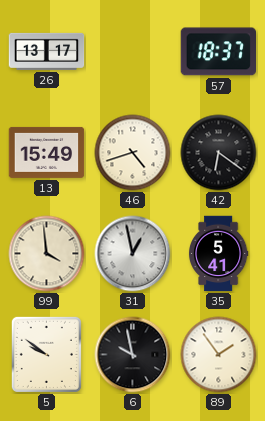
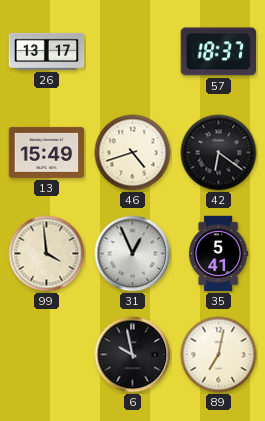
31: 12:58 -> 12:56 (133, 254)
5: 9:51 -> none (46, 354)
89: 1:54 -> 7:02 (219, 355)
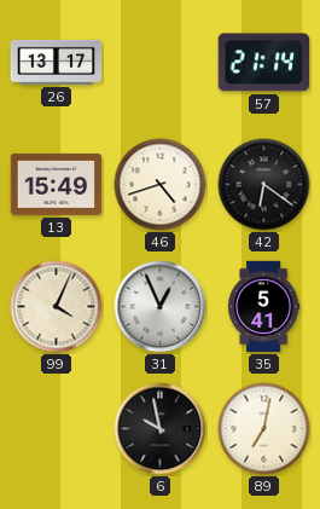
57: 18:37 -> 21:14 (263, 63)
99: 3:59 -> 4:04 (57, 307)
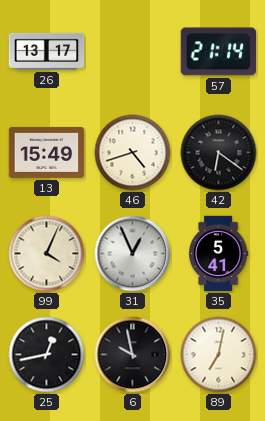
25: none -> 12:43 (47, 355)
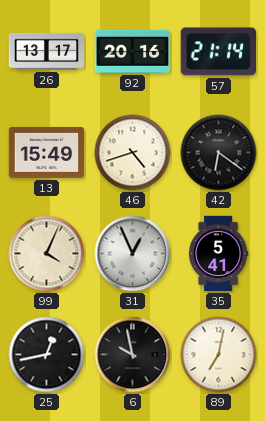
92: none -> 20:16 (133, 51)
